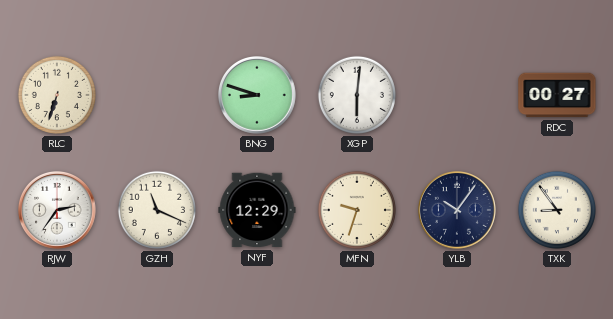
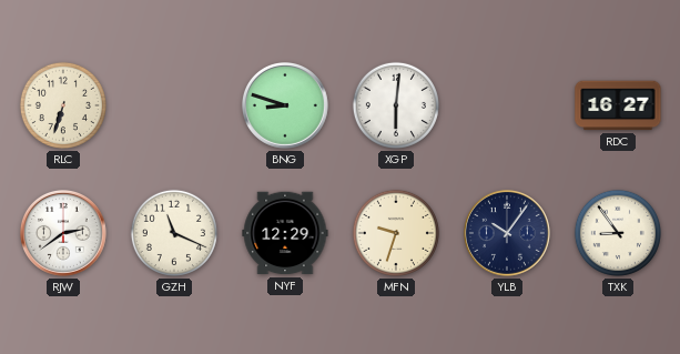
RDC: 00:27 -> 16:27 (618, 105)
RJW: 2:36 -> 2:39 (64, 234)
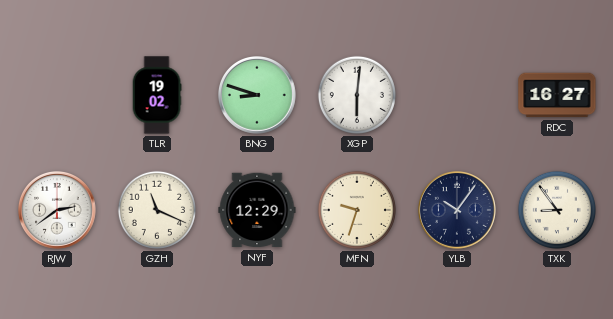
RLC: 6:33 -> none (63, 105)
TLR: none -> 19:02 (157, 95)
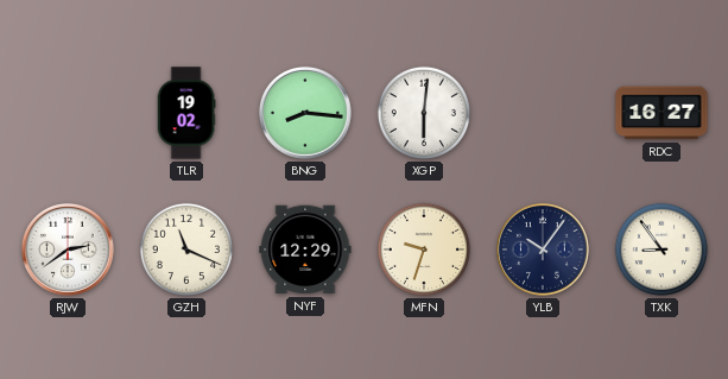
BNG: 8:48 -> 8:16 (306, 114)
